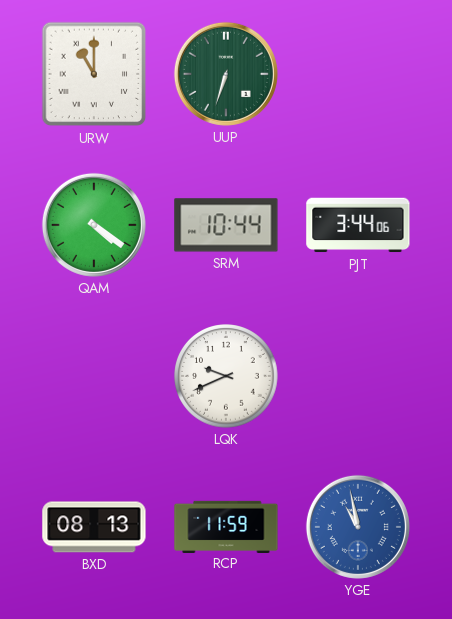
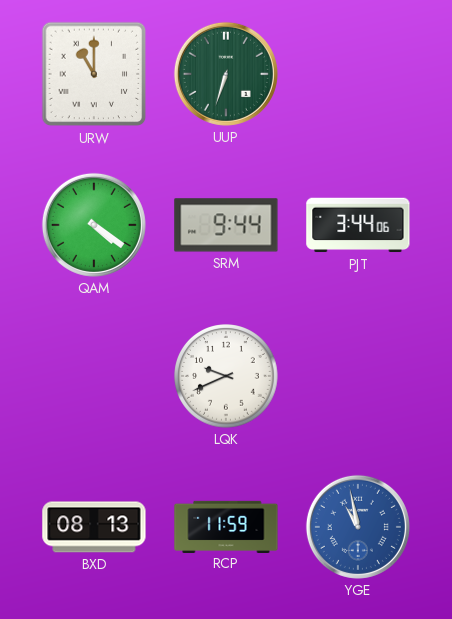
SRM: 10:44 -> 9:44 (226, 225)
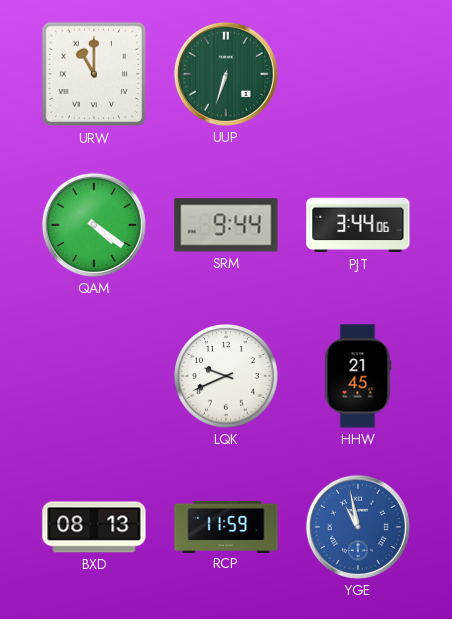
HHW: none -> 21:45 (358, 376)
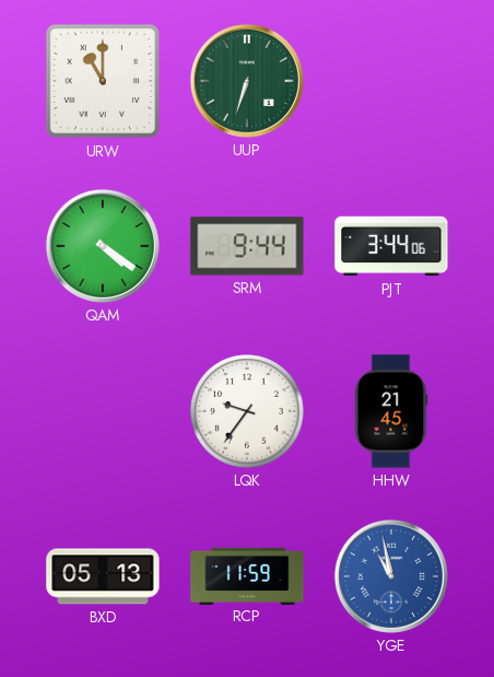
LQK: 9:41 -> 9:36 (247, 411)
BXD: 08:13 -> 05:13 (103, 576)
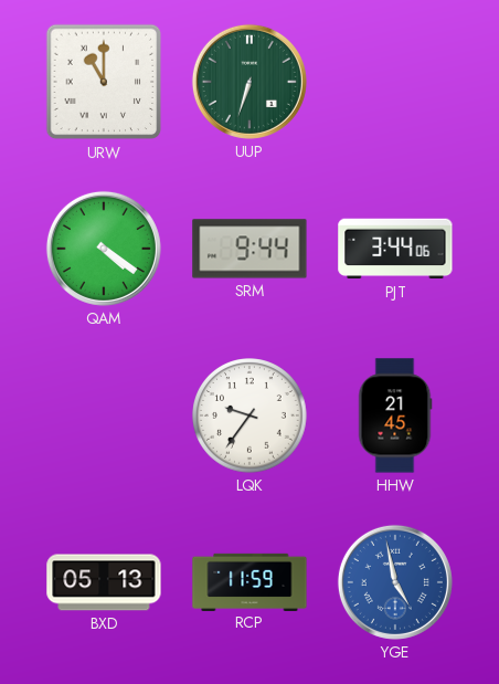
YGE: 10:58 -> 4:58 (395, 582)
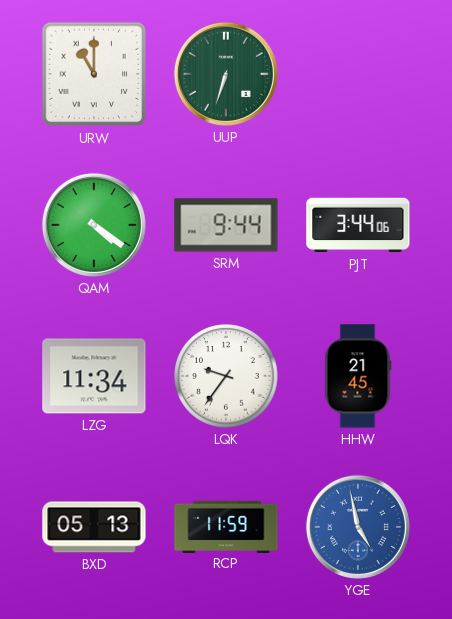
LZG: none -> 11:34 (94, 376)
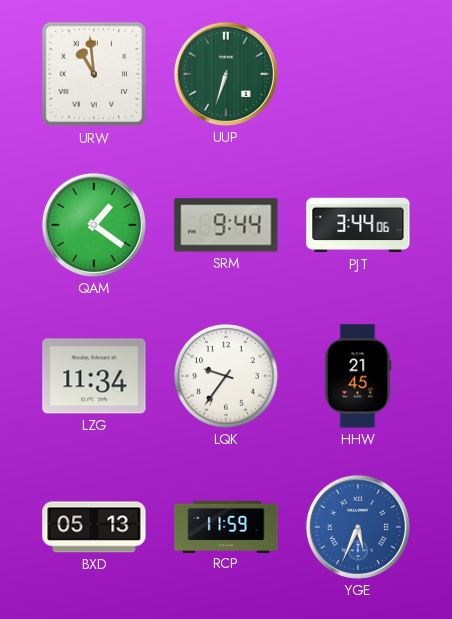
URW: 11:00 -> 10:59 (94, 74)
QAM: 4:21 -> 1:21 (94, 225)
YGE: 4:58 -> 5:34 (358, 527)
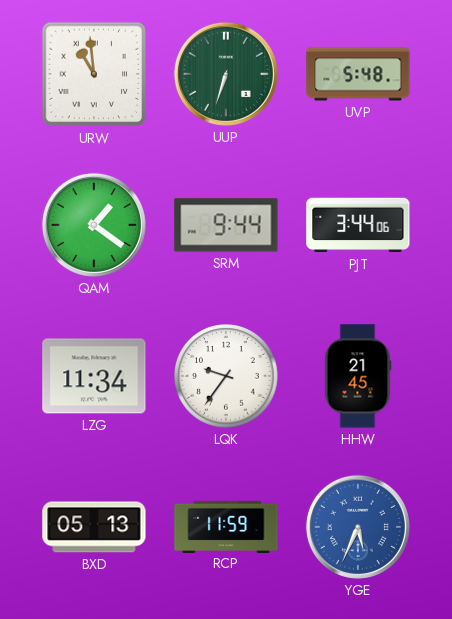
UVP: none -> 5:48 (358, 74)
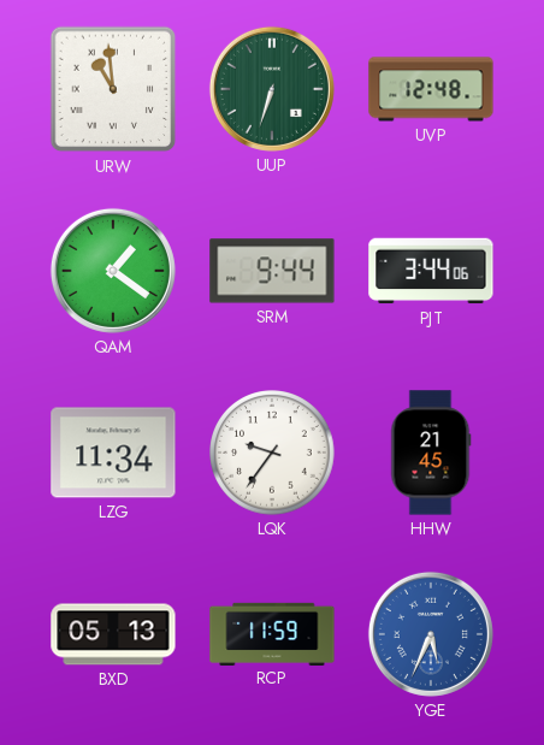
UVP: 5:48 -> 12:48 (431, 89)
